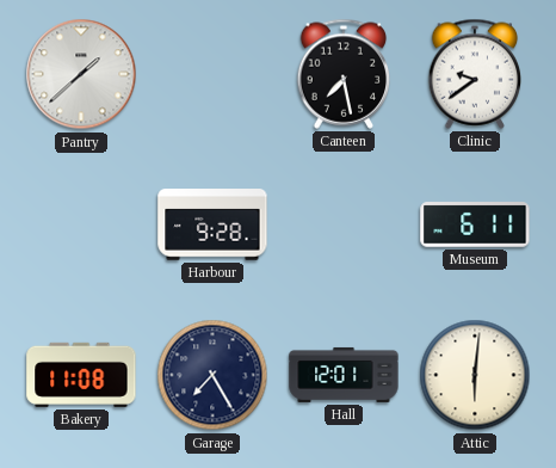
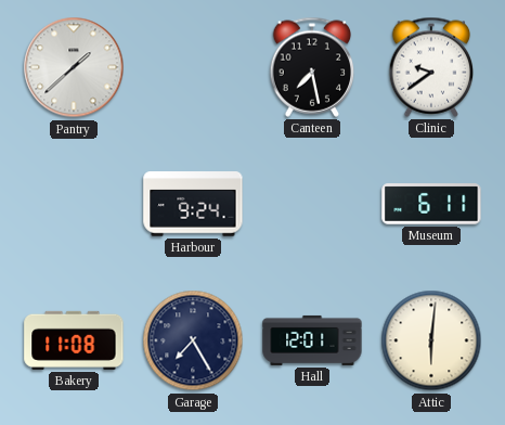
Harbour: 9:28 -> 9:24 (193, 204)
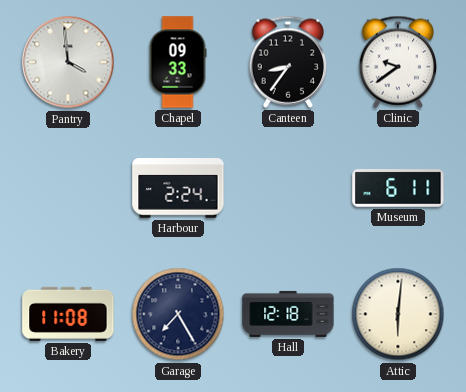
Pantry: 1:38 -> 3:59 (68, 62)
Chapel: none -> 09:33 (178, 62)
Canteen: 7:28 -> 8:36 (288, 62)
Harbour: 9:24 -> 2:24 (178, 188)
Hall: 12:01 -> 12:18 (288, 314)
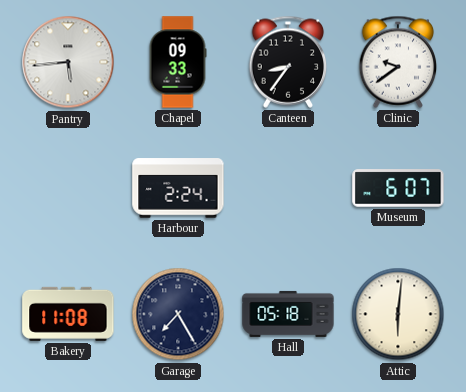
Pantry: 3:59 -> 5:44 (68, 62)
Museum: 6:11 -> 6:07 (398, 188)
Hall: 12:18 -> 05:18 (288, 314)
